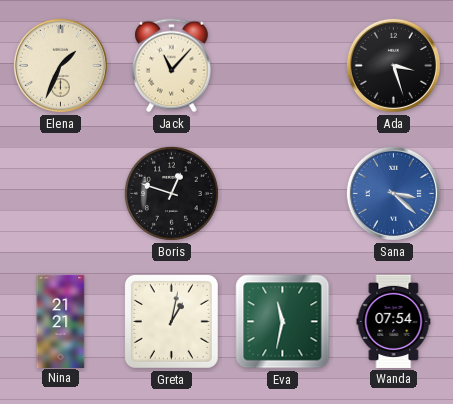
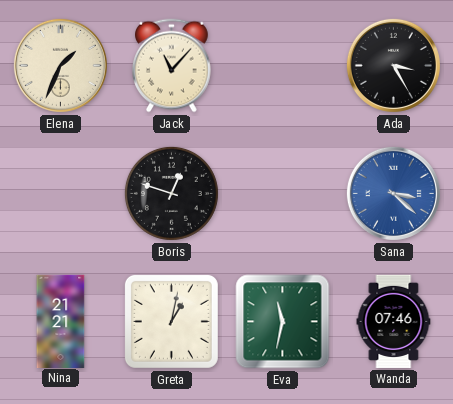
Ada: 3:27 -> 3:25 (393, 65)
Wanda: 07:54 -> 07:46 (394, 321)
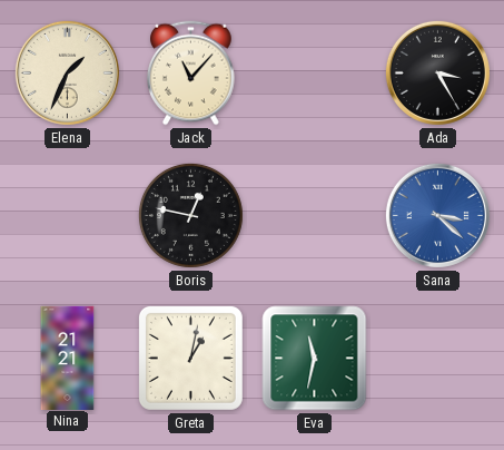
Boris: 12:48 -> 12:47 (190, 215)
Wanda: 07:46 -> none (394, 321)
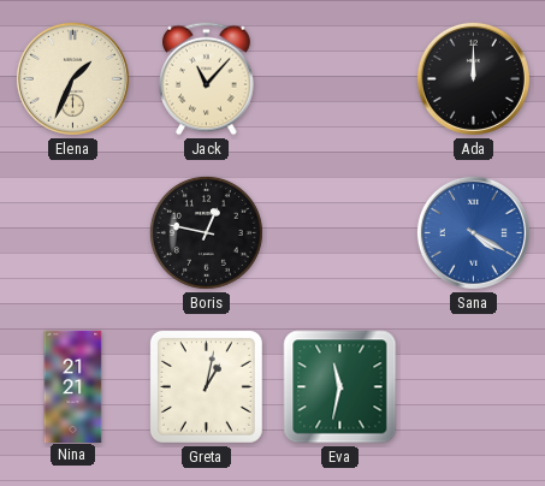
Ada: 3:25 -> 12:00 (473, 78)
Sana: 3:22 -> 4:20 (473, 232)
